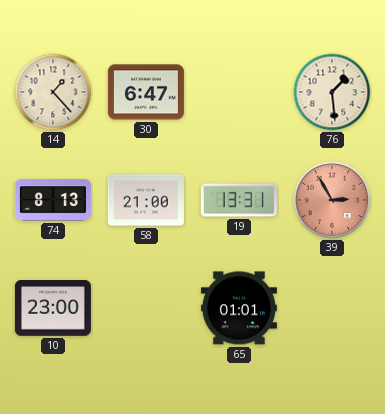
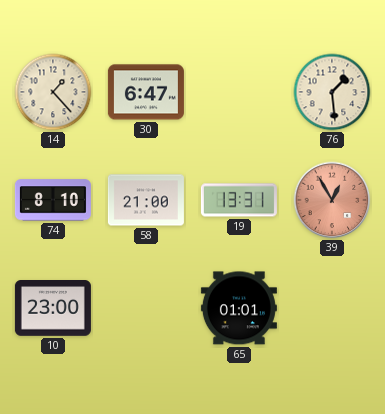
74: 8:13 -> 8:10 (53, 200)
39: 2:55 -> 12:55 (332, 200)
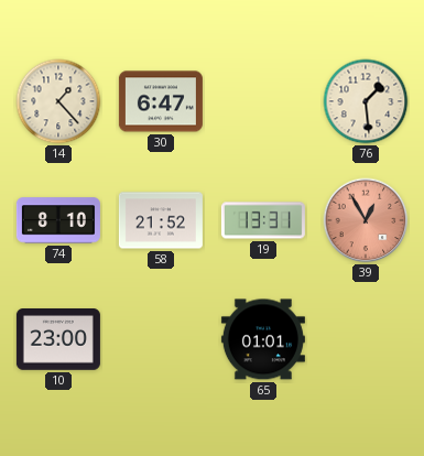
58: 21:00 -> 21:52 (161, 220)
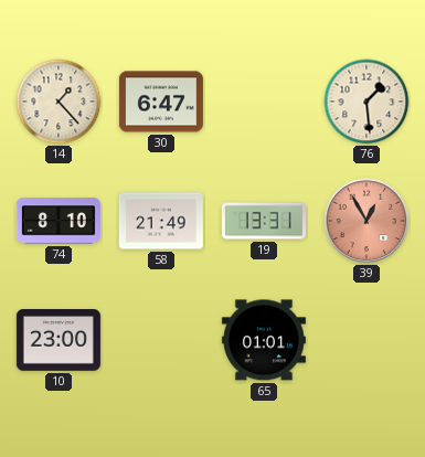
58: 21:52 -> 21:49 (161, 221)
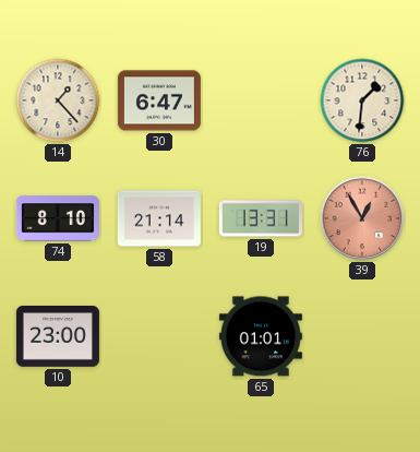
76: 1:29 -> 1:31 (362, 100)
58: 21:49 -> 21:14 (159, 218)
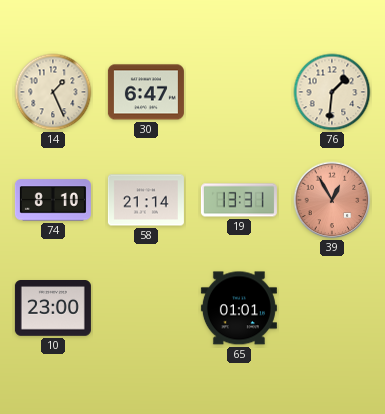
14: 1:23 -> 1:26 (53, 92)
